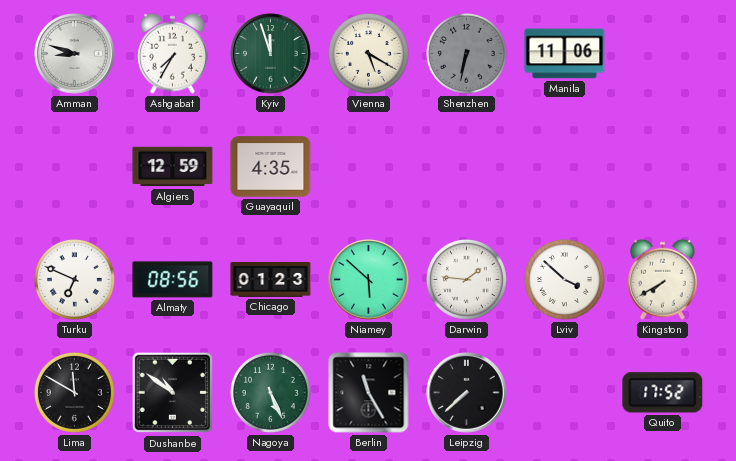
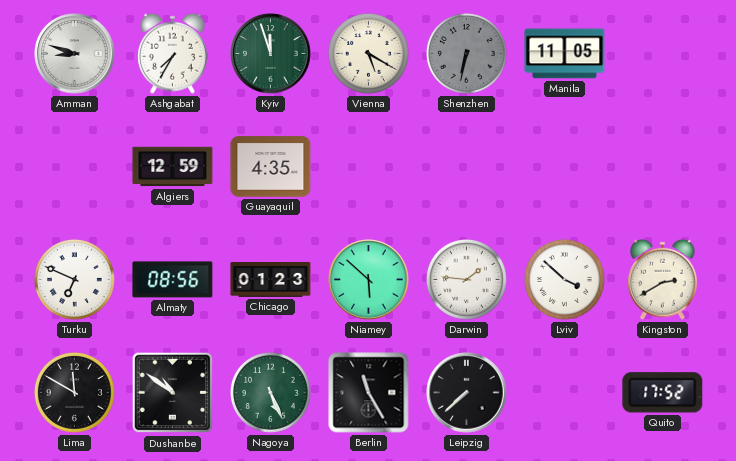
Manila: 11:06 -> 11:05 (565, 54)
Kingston: 7:40 -> 2:40 (663, 279)
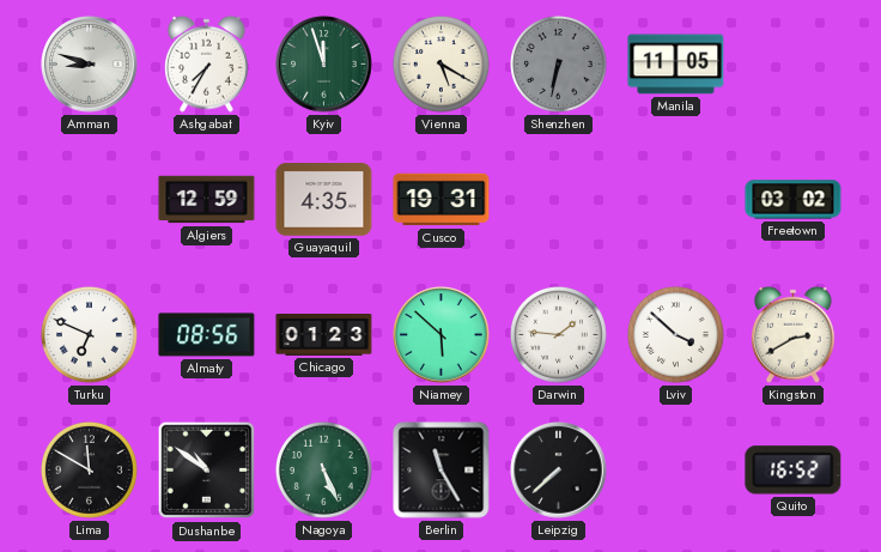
Cusco: none -> 19:31 (442, 200)
Freetown: none -> 03:02 (794, 200)
Quito: 17:52 -> 16:52 (794, 471)
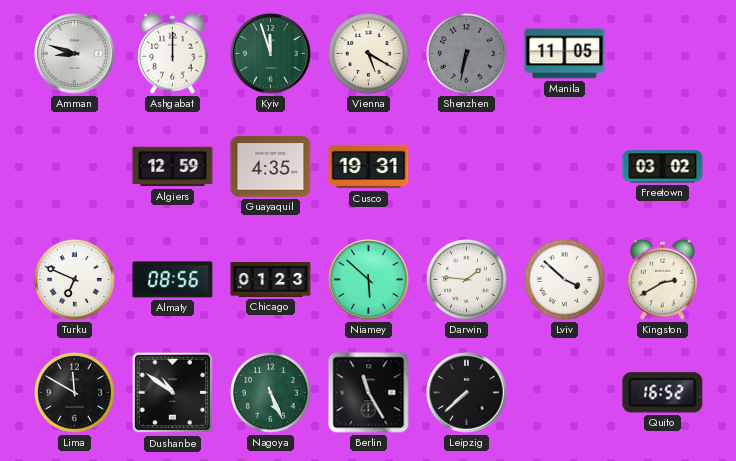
Ashgabat: 7:35 -> 12:00 (173, 53)
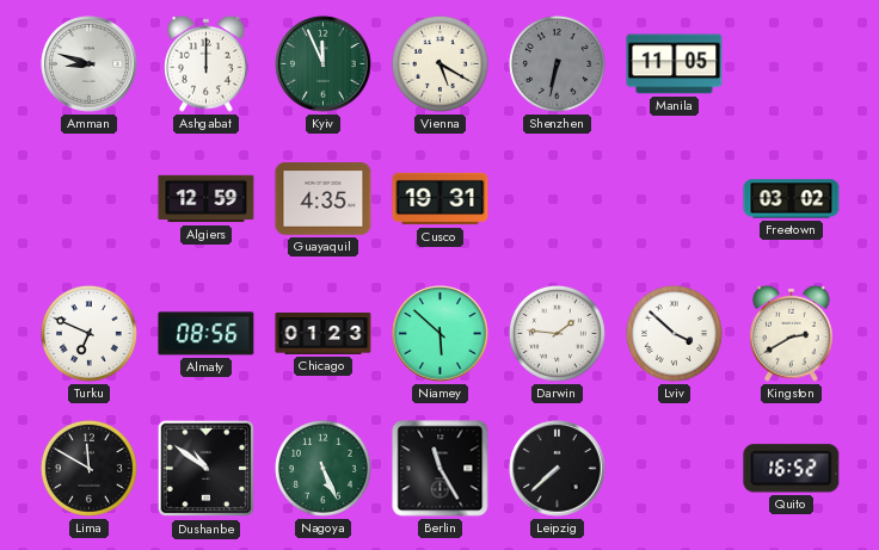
Kyiv: 11:57 -> 11:56 (324, 64)
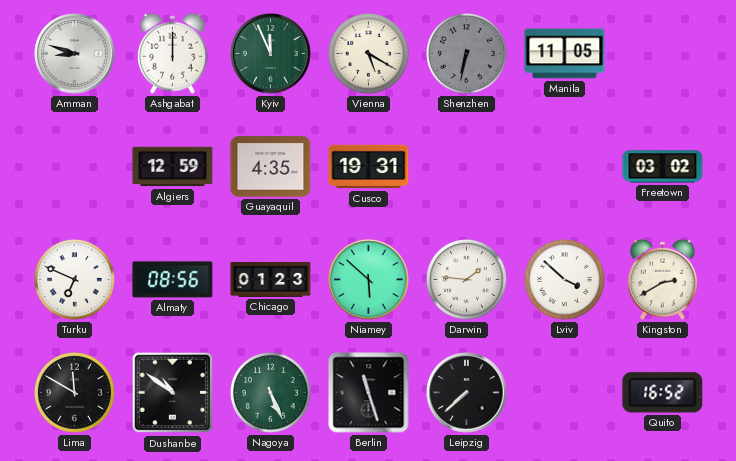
Berlin: 11:25 -> 11:27 (369, 393)
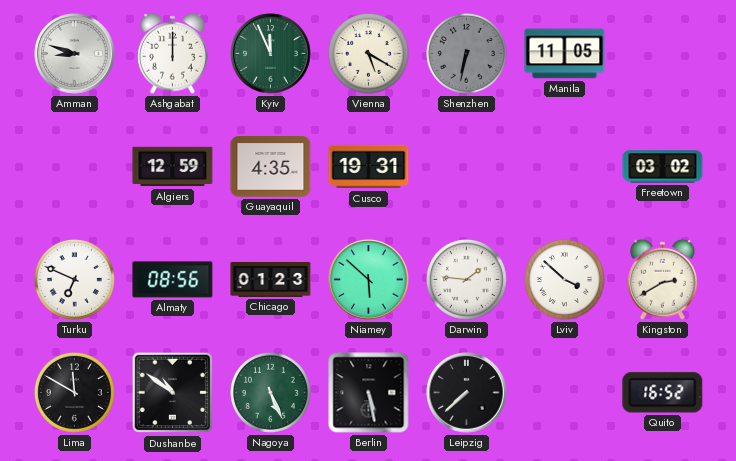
Berlin: 11:27 -> 5:28 (369, 393)
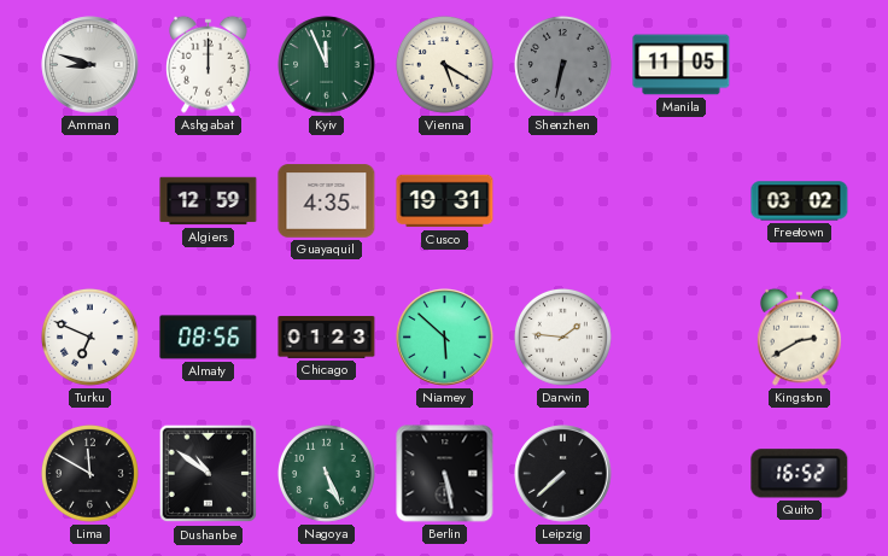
Lviv: 3:52 -> none (564, 279)
